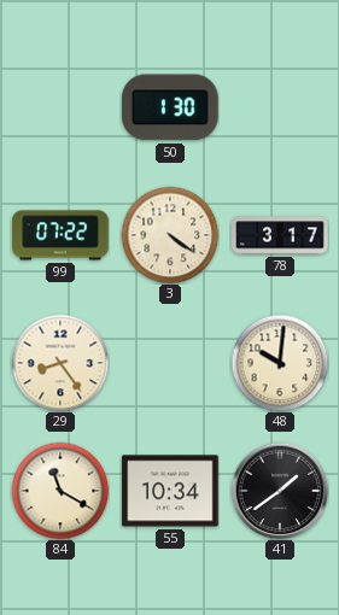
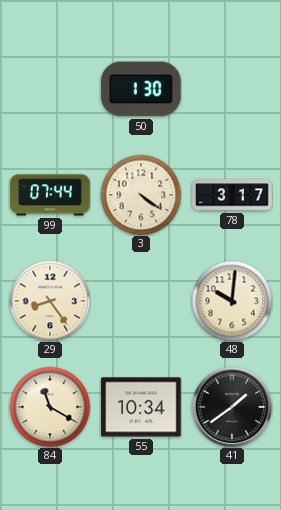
99: 07:22 -> 07:44 (50, 195)
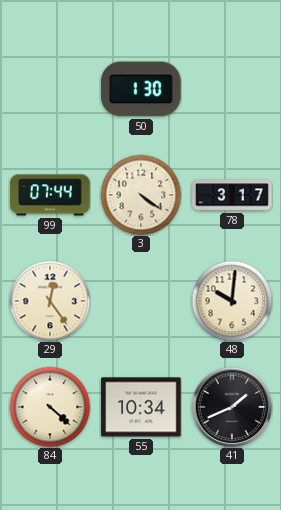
29: 8:24 -> 12:24 (50, 301)
84: 11:20 -> 4:22 (50, 407)
41: 1:39 -> 1:41 (232, 407)
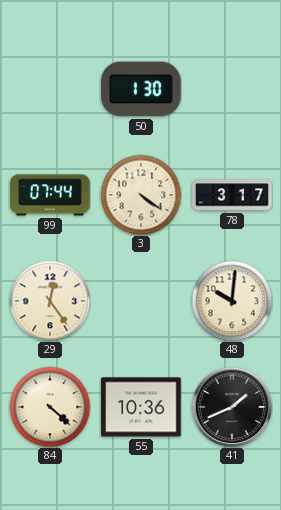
55: 10:34 -> 10:36 (141, 407)
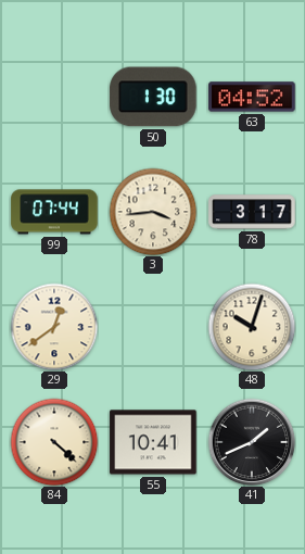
63: none -> 04:52 (252, 97)
3: 4:21 -> 3:44 (153, 212)
29: 12:24 -> 12:39 (54, 327)
48: 10:01 -> 10:03 (252, 327)
55: 10:36 -> 10:41 (153, 442)
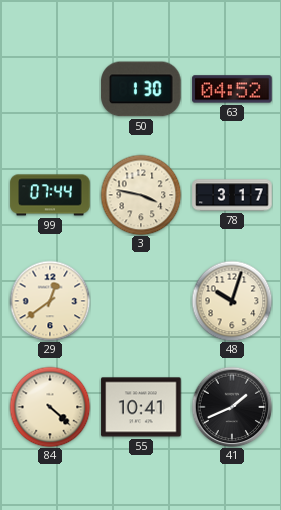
3: 3:44 -> 3:47 (141, 195)
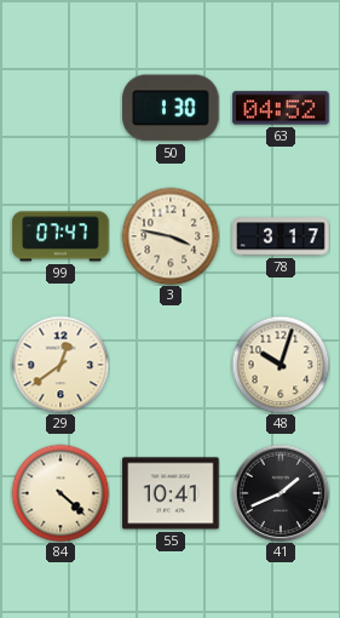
99: 07:44 -> 07:47 (60, 236)
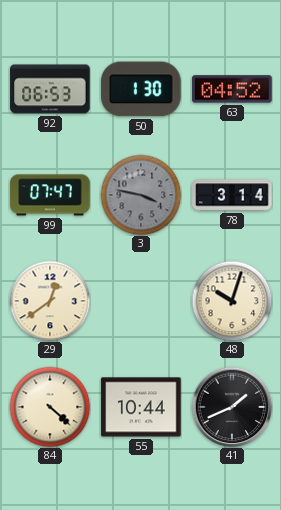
92: none -> 06:53 (50, 89)
3 dial: cream -> grey (141, 195)
78: 3:17 -> 3:14 (232, 195)
55: 10:41 -> 10:44 (141, 407)
